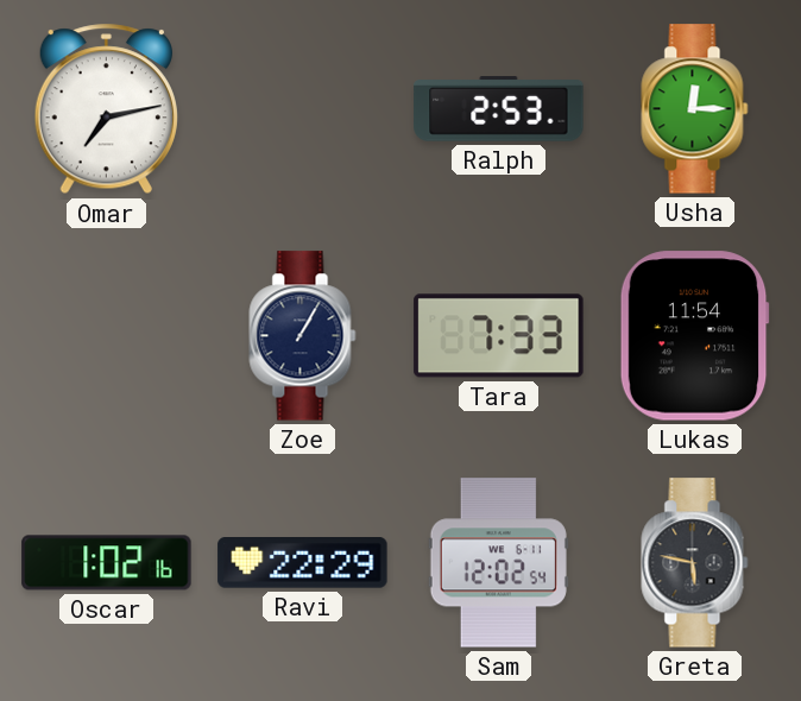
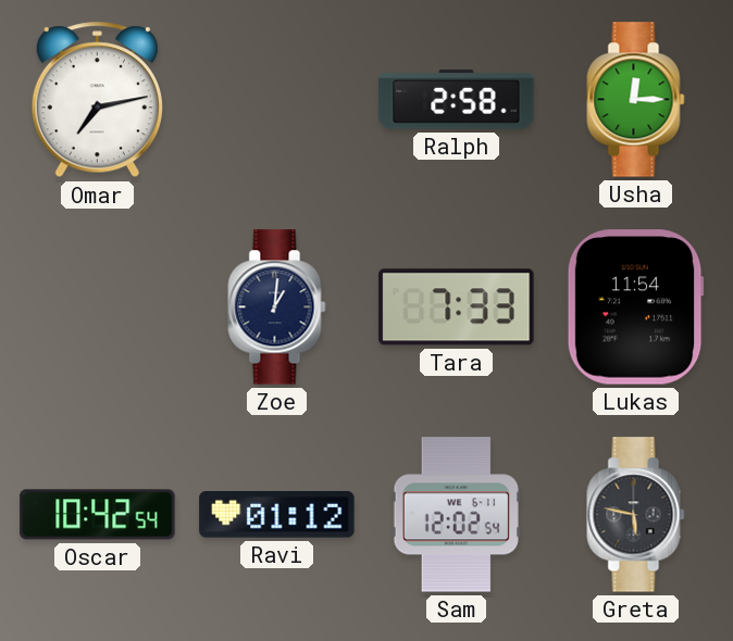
Ralph: 2:53 -> 2:58 (457, 100)
Zoe: 1:05 -> 1:01 (277, 307)
Oscar: 1:02 -> 10:42 (98, 515)
Ravi: 22:29 -> 01:12 (277, 515)
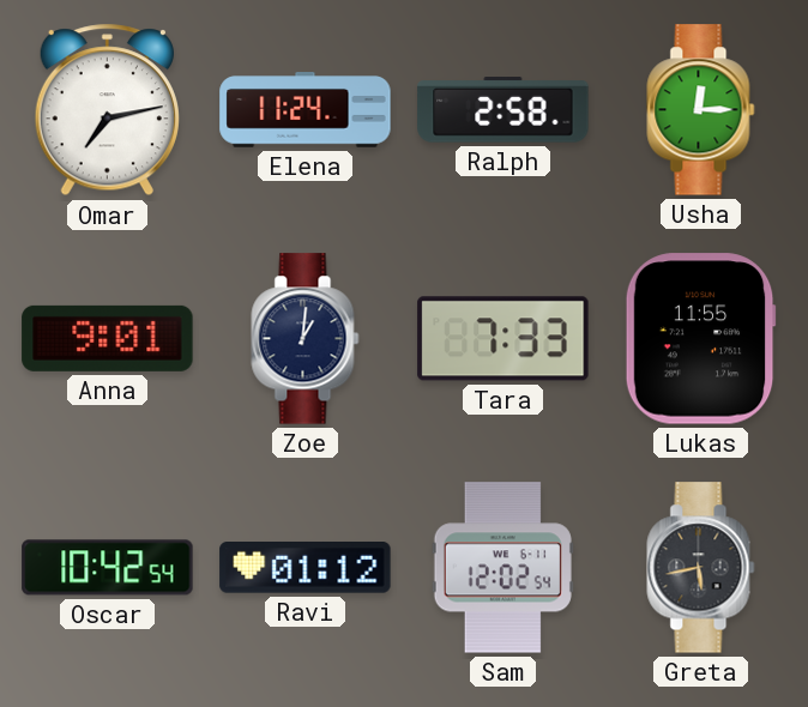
Elena: none -> 11:24 (306, 110)
Anna: none -> 9:01 (108, 338)
Lukas: 11:54 -> 11:55 (700, 339)
Greta: 5:47 -> 5:43 (701, 568)
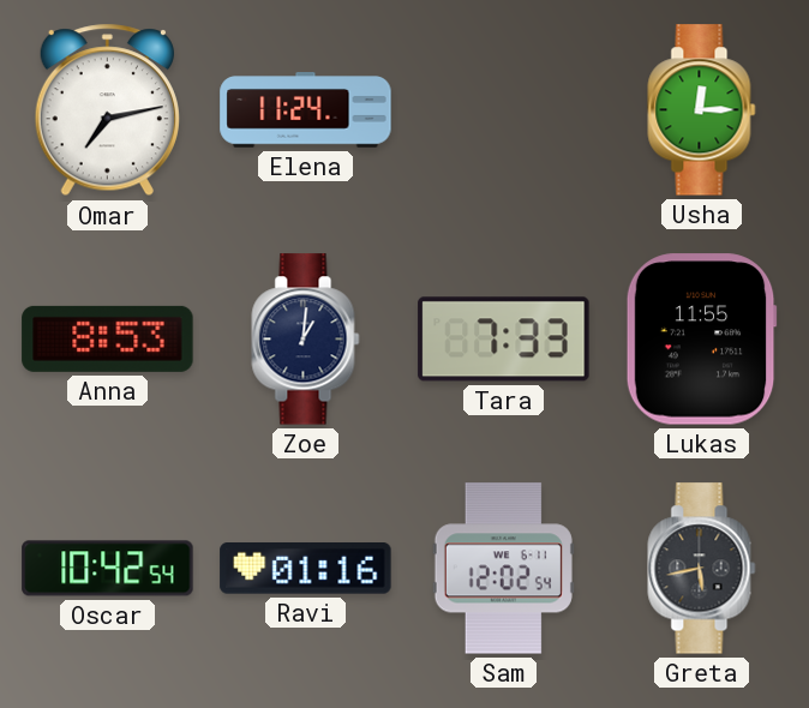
Ralph: 2:58 -> none (504, 110)
Anna: 9:01 -> 8:53 (108, 338)
Ravi: 01:12 -> 01:16 (306, 569)
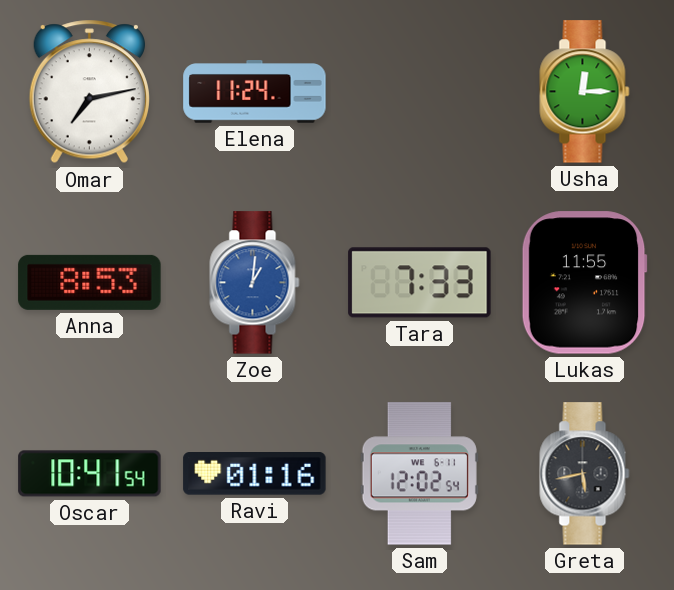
Zoe dial: navy -> blue (255, 283)
Oscar: 10:42 -> 10:41 (90, 474)
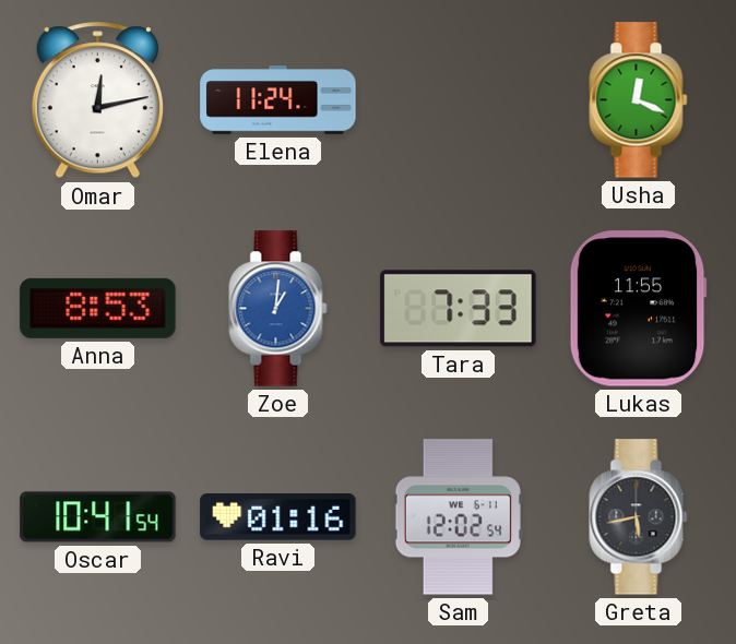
Omar: 7:13 -> 12:13 (97, 100)
Usha: 12:15 -> 12:19 (639, 100)
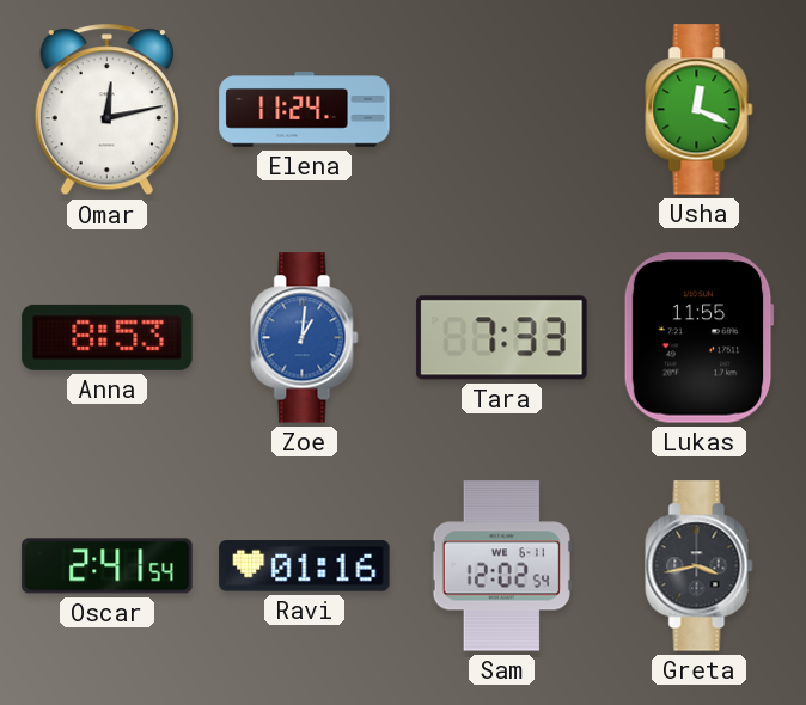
Oscar: 10:41 -> 2:41 (108, 566)
Greta: 5:43 -> 3:43 (700, 566)
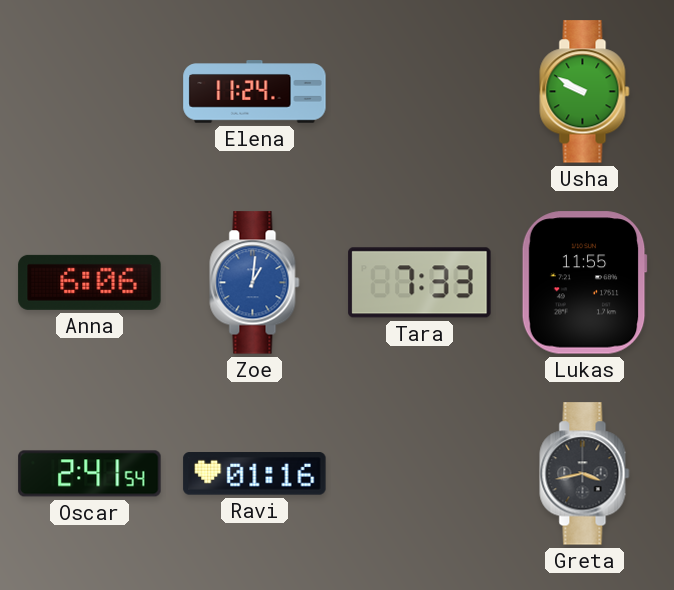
Omar: 12:13 -> none (106, 110)
Usha: 12:19 -> 9:50 (585, 92)
Anna: 8:53 -> 6:06 (90, 282)
Sam: 12:02 -> none (501, 566)
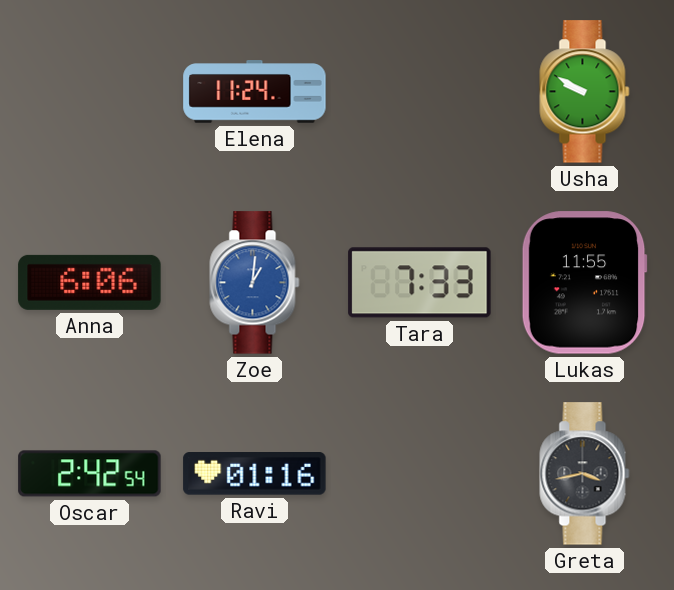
Oscar: 2:41 -> 2:42 (90, 474)
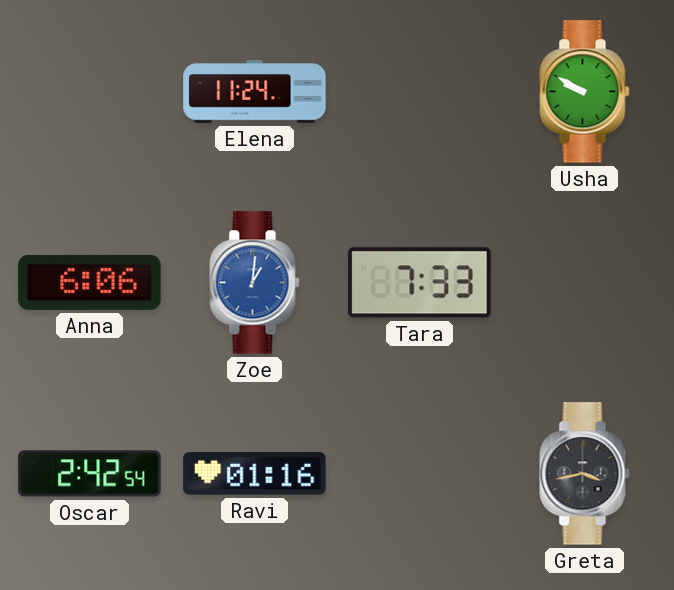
Lukas: 11:55 -> none (584, 283)
